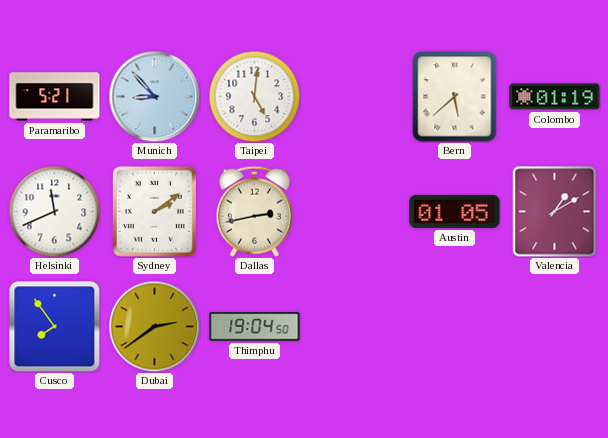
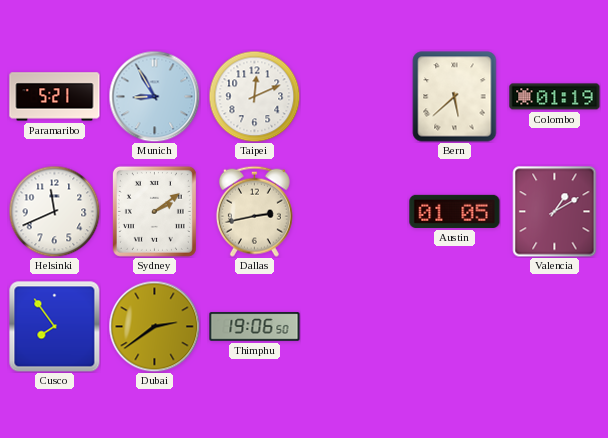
Munich: 8:53 -> 8:55 (154, 96)
Taipei: 5:01 -> 12:11 (254, 96)
Thimphu: 19:04 -> 19:06 (255, 327)
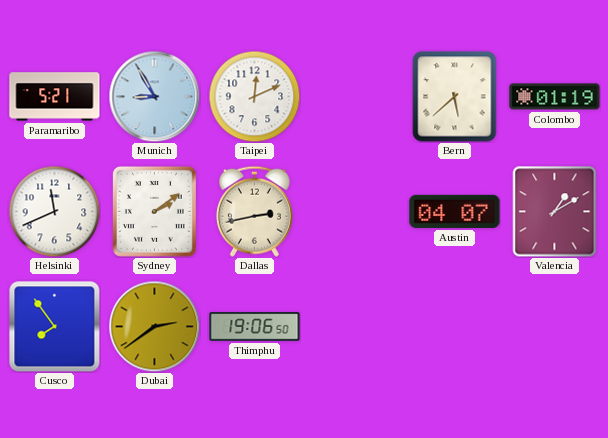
Austin: 01:05 -> 04:07 (455, 211)
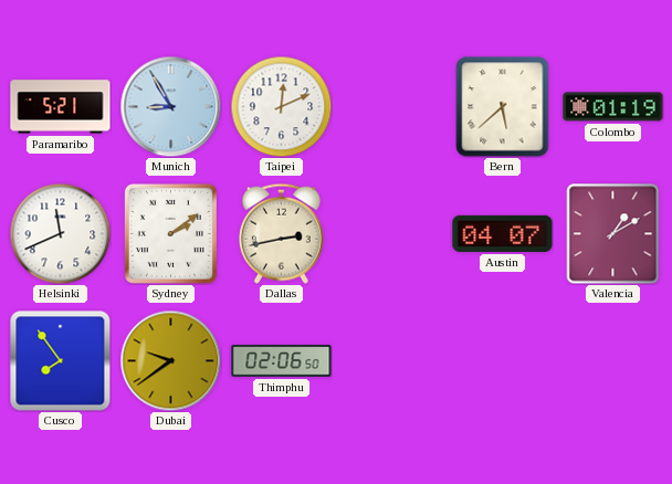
Dubai: 2:39 -> 9:39 (170, 360)
Thimphu: 19:06 -> 02:06 (282, 361)
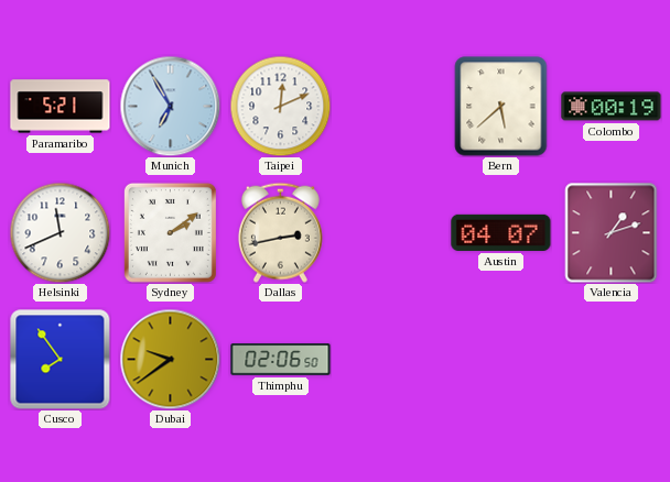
Munich: 8:55 -> 6:55 (170, 106)
Colombo: 01:19 -> 00:19 (612, 107)
Valencia: 1:10 -> 1:12 (612, 233)
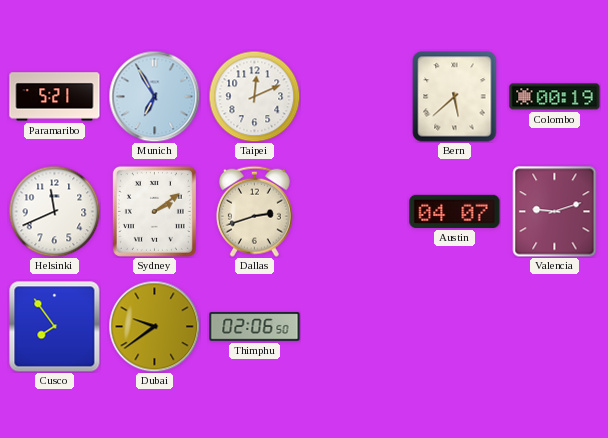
Dallas: 2:43 -> 2:42 (254, 211)
Valencia: 1:12 -> 9:12 (555, 212)
